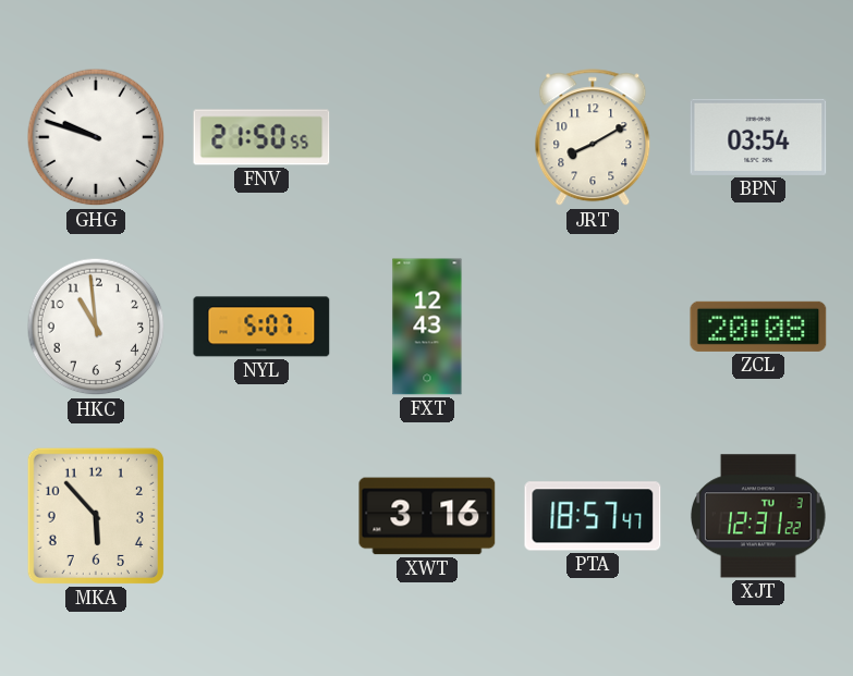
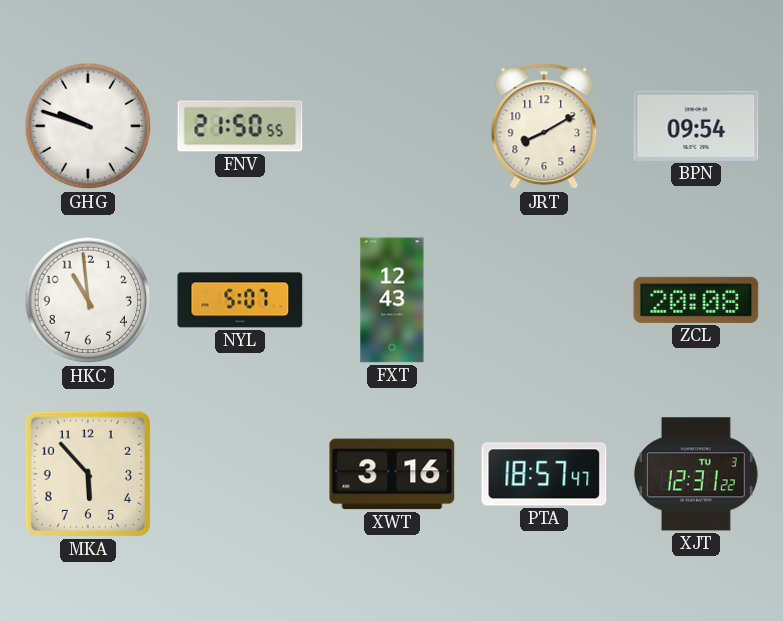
BPN: 03:54 -> 09:54 (696, 126)
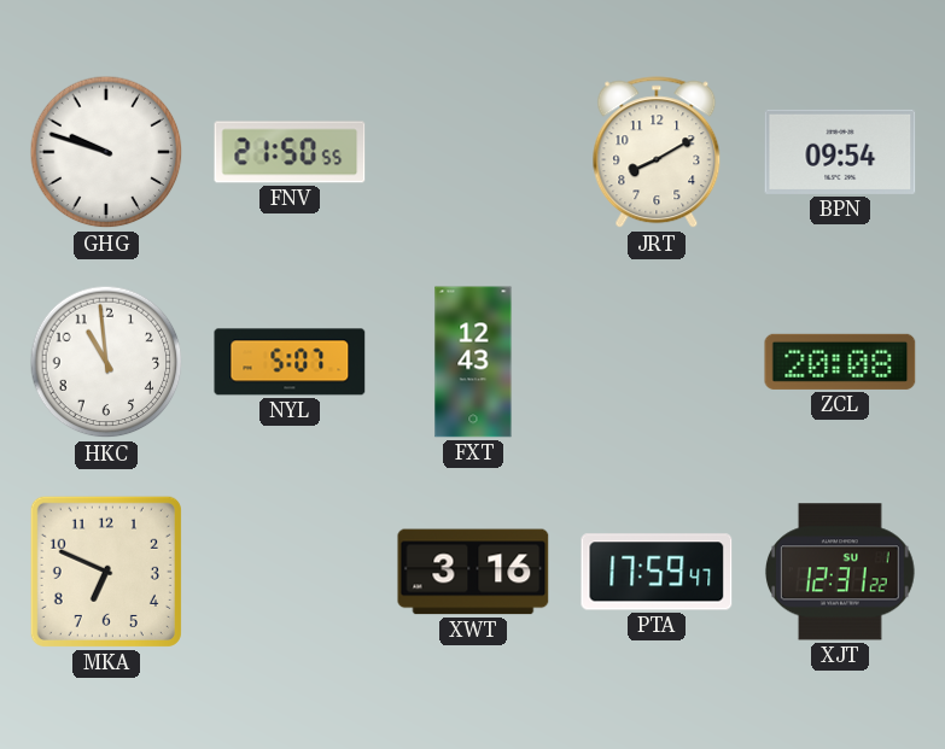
MKA: 5:53 -> 6:49 (106, 572)
PTA: 18:57 -> 17:59 (657, 572)
XJT date: TU 3 -> SU 1 (840, 572)
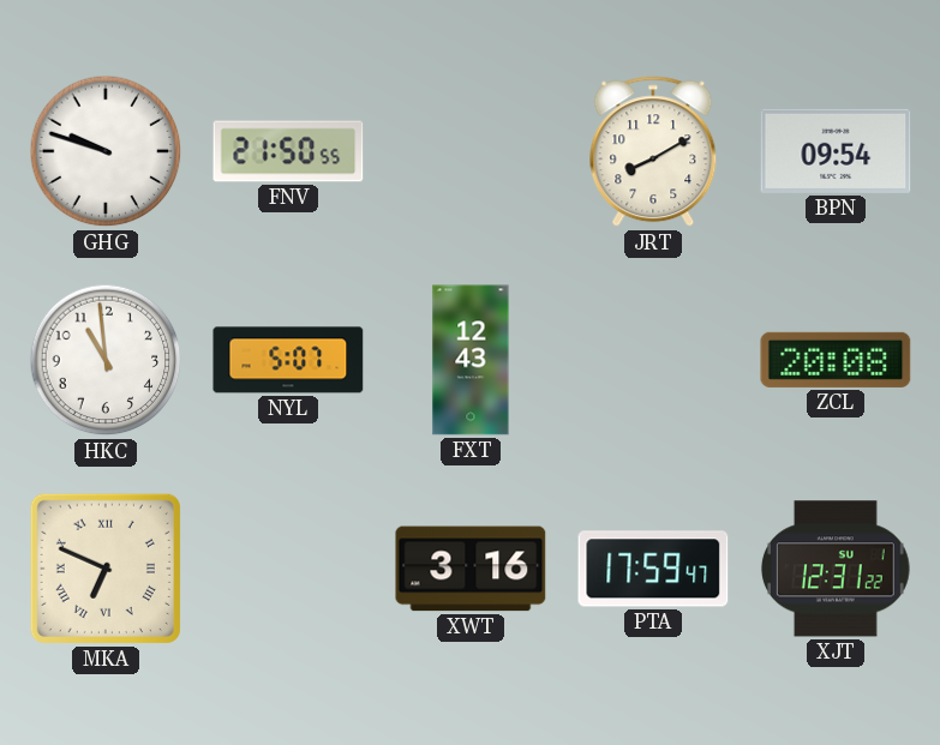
MKA numerals: Arabic -> Roman (106, 569)
